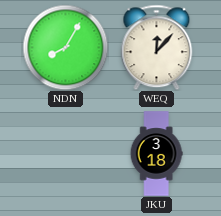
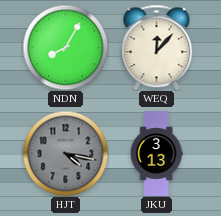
HJT: none -> 4:17 (65, 153)
JKU: 3:18 -> 3:13 (156, 154)
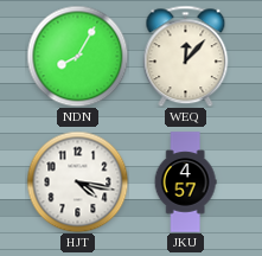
HJT dial: grey -> white (77, 181)
JKU: 3:13 -> 4:57 (185, 183)
